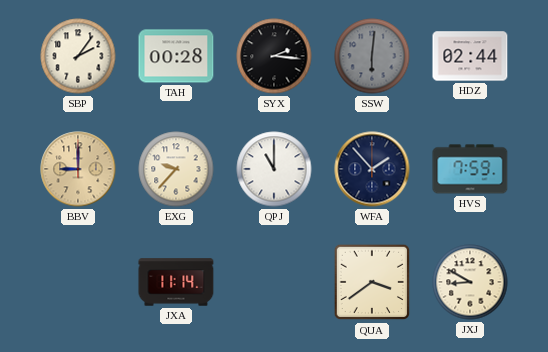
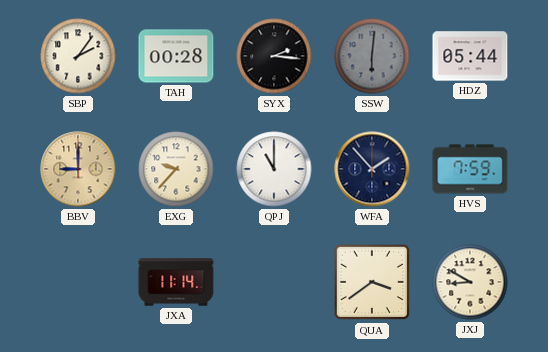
HDZ: 02:44 -> 05:44 (470, 56)
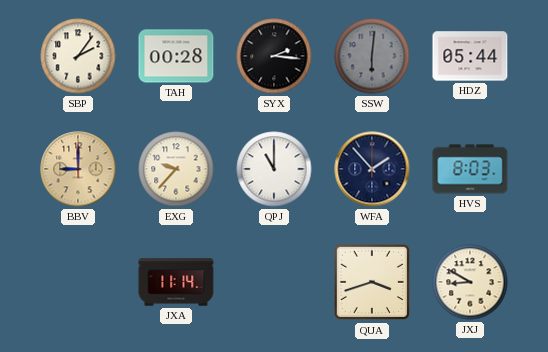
HVS: 7:59 -> 8:03 (470, 169)
QUA: 3:39 -> 3:42 (372, 282)
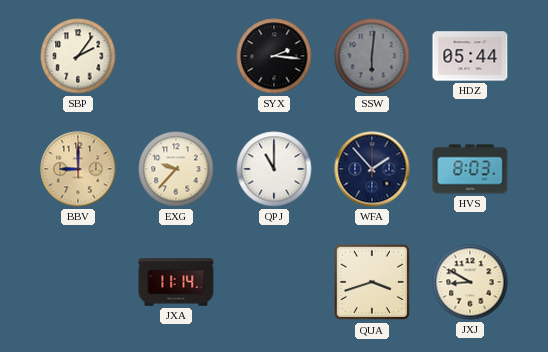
TAH: 00:28 -> none (176, 56)
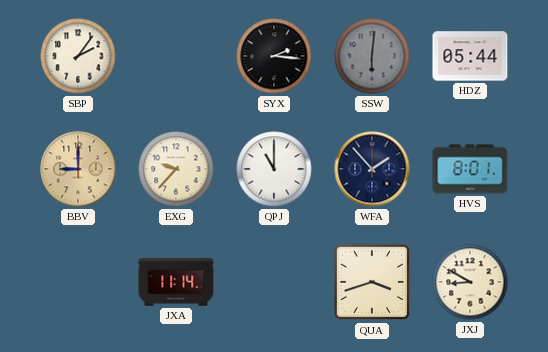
HVS: 8:03 -> 8:01 (470, 169)
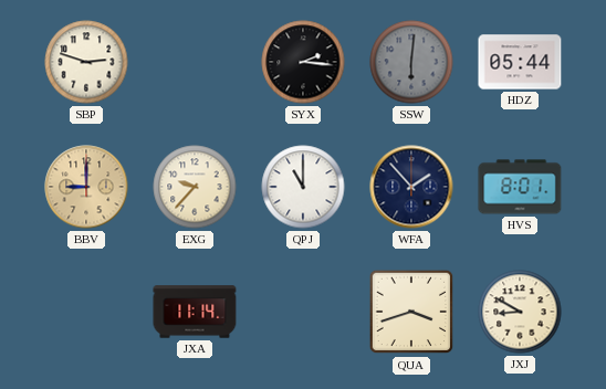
SBP: 2:06 -> 2:48 (86, 62)
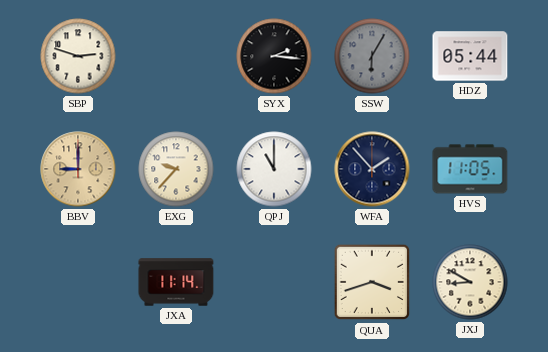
SSW: 6:01 -> 6:05 (372, 56)
HVS: 8:01 -> 11:05 (470, 169)
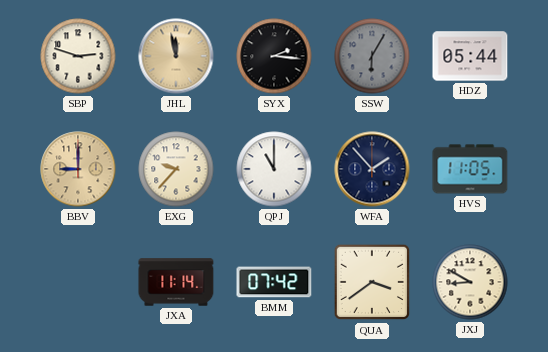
JHL: none -> 11:58 (176, 56)
BMM: none -> 07:42 (274, 282)
QUA: 3:42 -> 3:39 (372, 282)
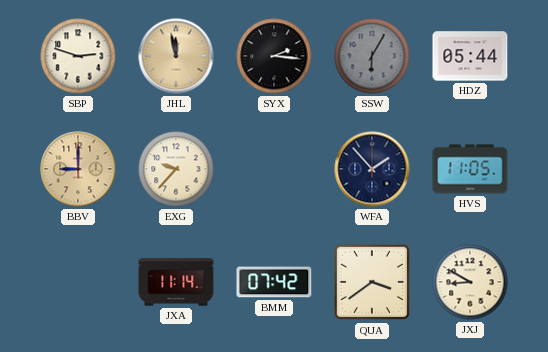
QPJ: 11:00 -> none (274, 169)
